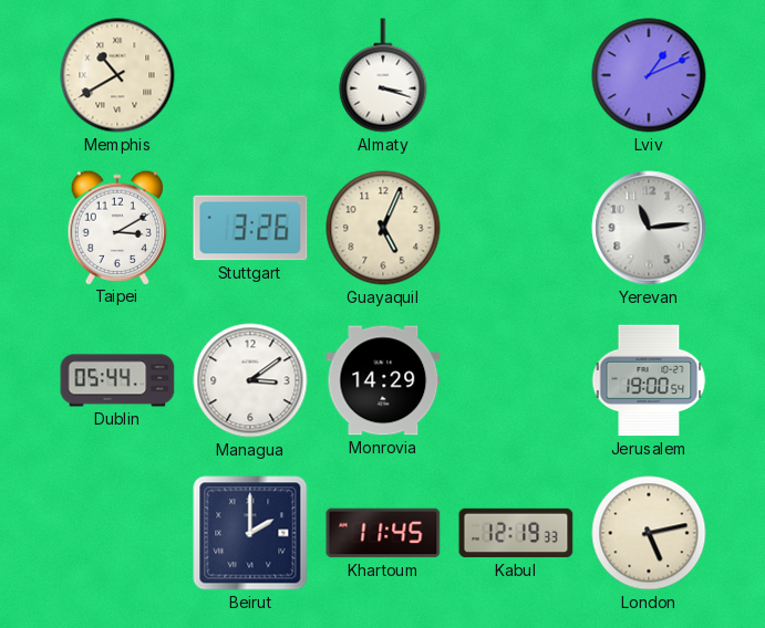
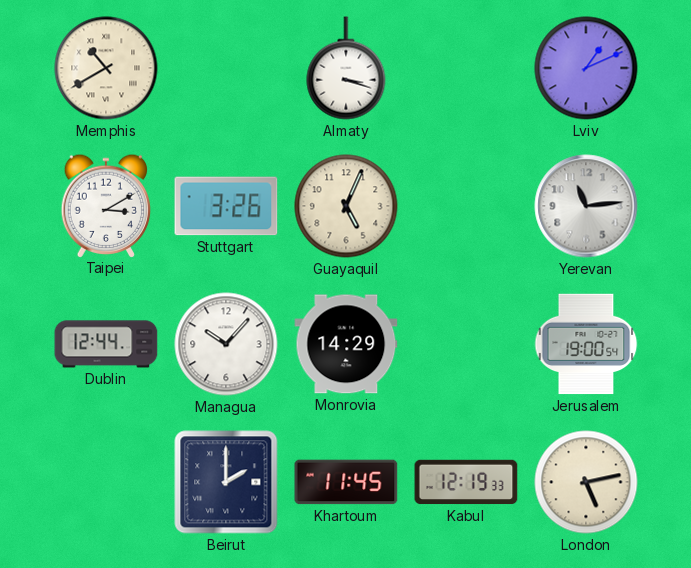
Dublin: 05:44 -> 12:44 (106, 344)
Managua: 3:09 -> 10:07 (226, 344)
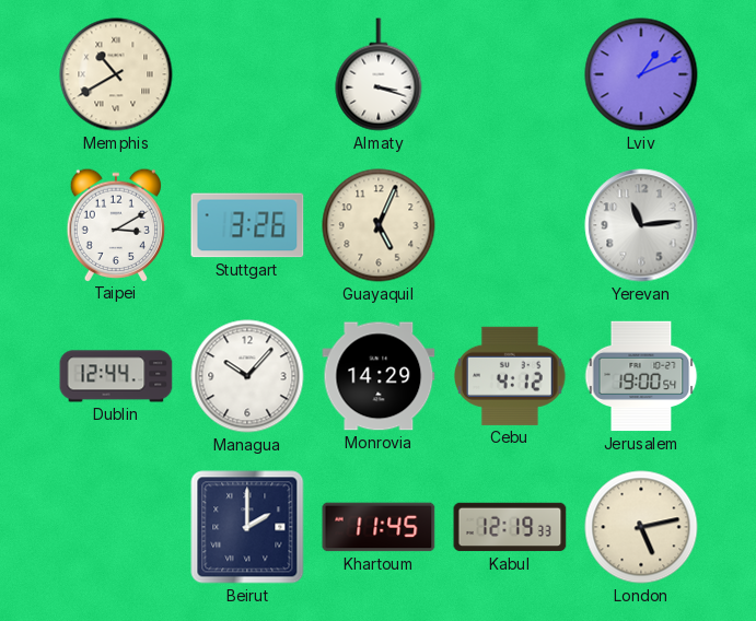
Cebu: none -> 4:12 (511, 376)
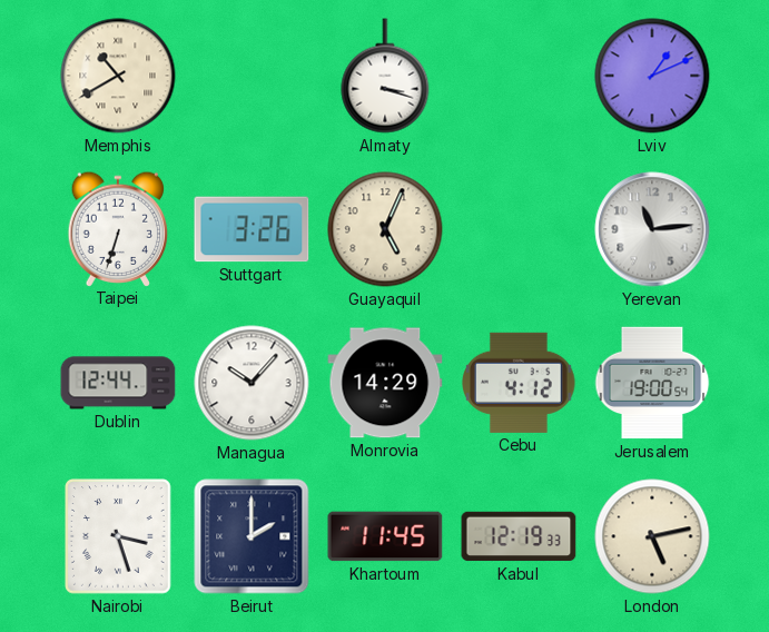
Taipei: 3:10 -> 6:33 (118, 228)
Nairobi: none -> 3:27 (118, 536)
